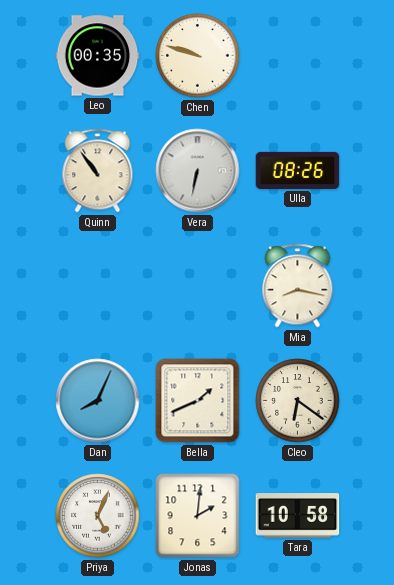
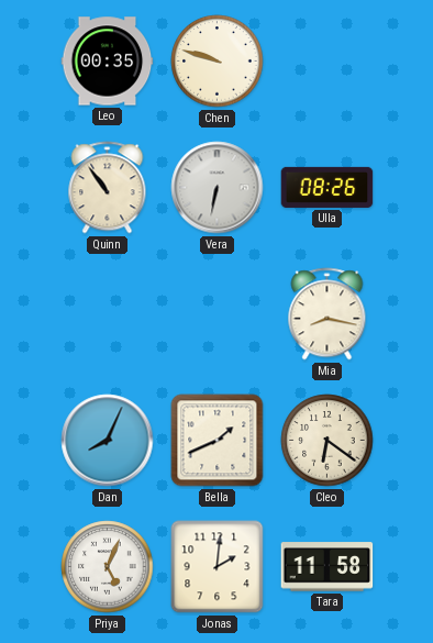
Tara: 10:58 -> 11:58 (327, 567)
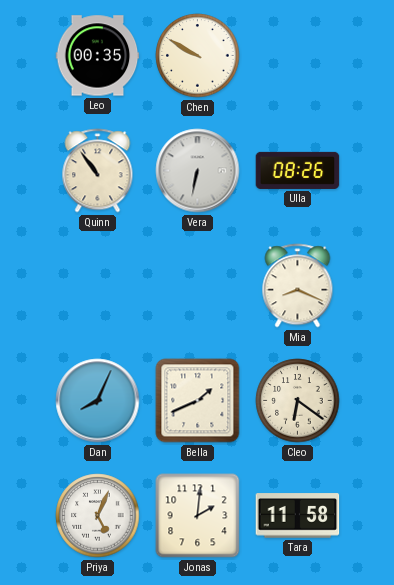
Chen: 9:48 -> 9:50 (198, 56)
Mia: 8:17 -> 8:19 (298, 286)
